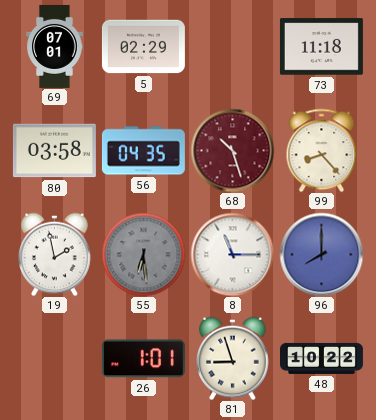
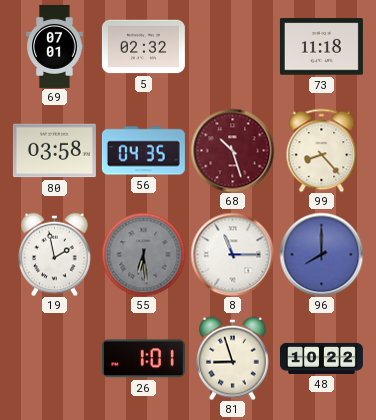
5: 02:29 -> 02:32 (143, 47)
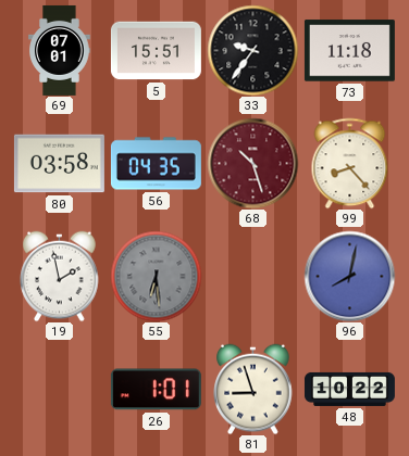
5: 02:32 -> 15:51 (156, 51)
33: none -> 9:36 (252, 50)
8: 11:15 -> none (232, 254)
96: 8:00 -> 8:02 (349, 276)
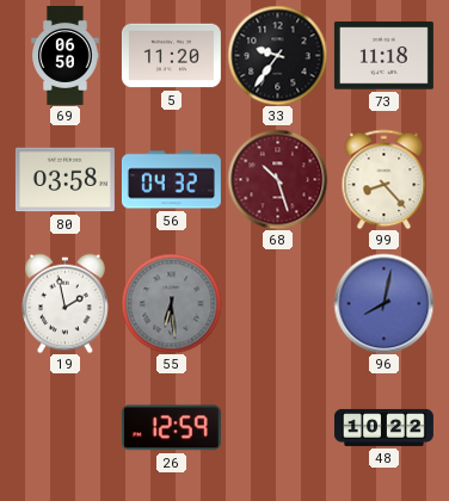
69: 07:01 -> 06:50 (66, 55)
5: 15:51 -> 11:20 (171, 56)
56: 04:35 -> 04:32 (171, 180)
26: 1:01 -> 12:59 (171, 428)
81: 8:57 -> none (253, 389)
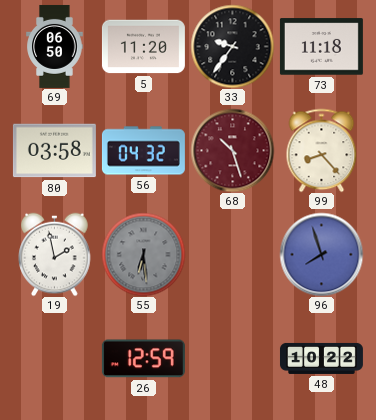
96: 8:02 -> 7:57 (321, 254)
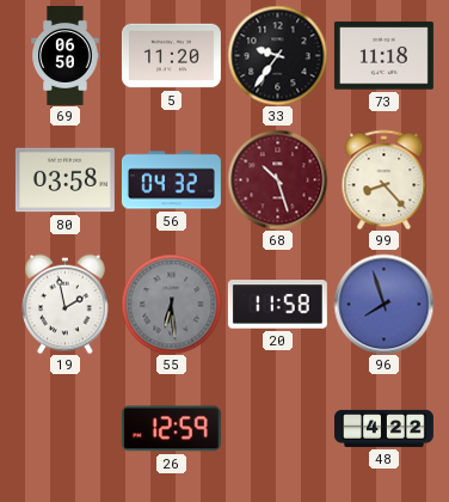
20: none -> 11:58 (277, 305)
48: 10:22 -> 4:22 (383, 428)
